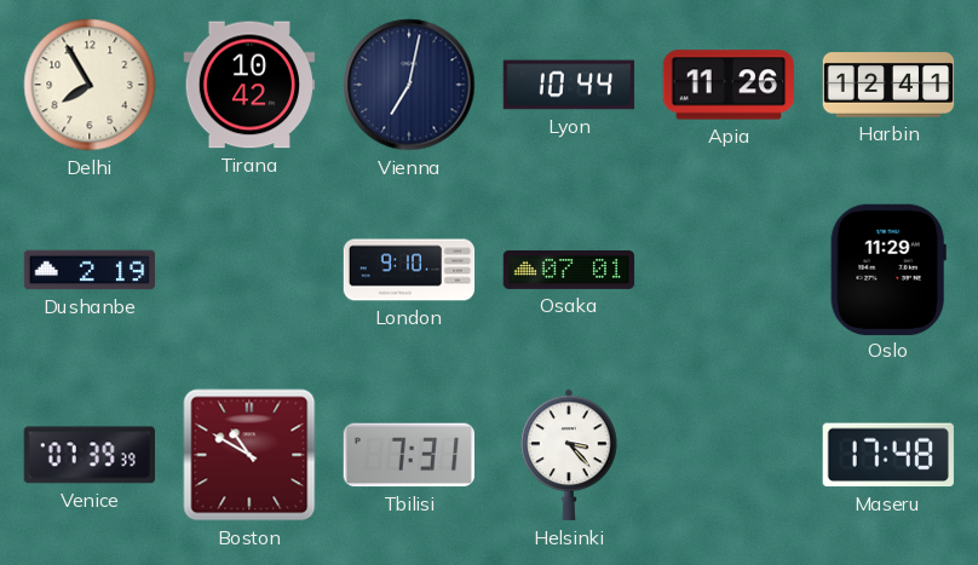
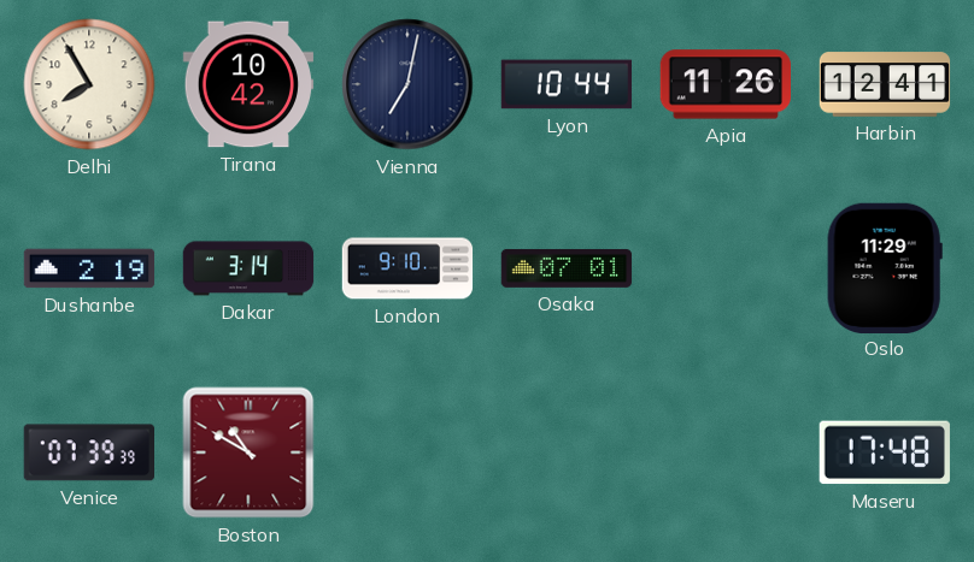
Dakar: none -> 3:14 (248, 268)
Tbilisi: 7:31 -> none (408, 455)
Helsinki: 3:23 -> none (569, 455)
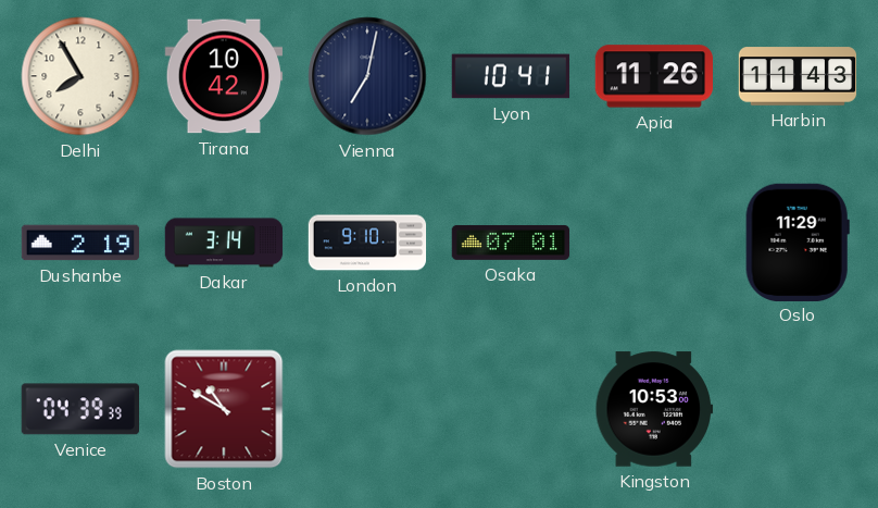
Lyon: 10:44 -> 10:41 (511, 76)
Harbin: 12:41 -> 11:43 (798, 76)
Venice: 07:39 -> 04:39 (79, 409)
Kingston: none -> 10:53 (654, 409)
Maseru: 17:48 -> none (885, 452)
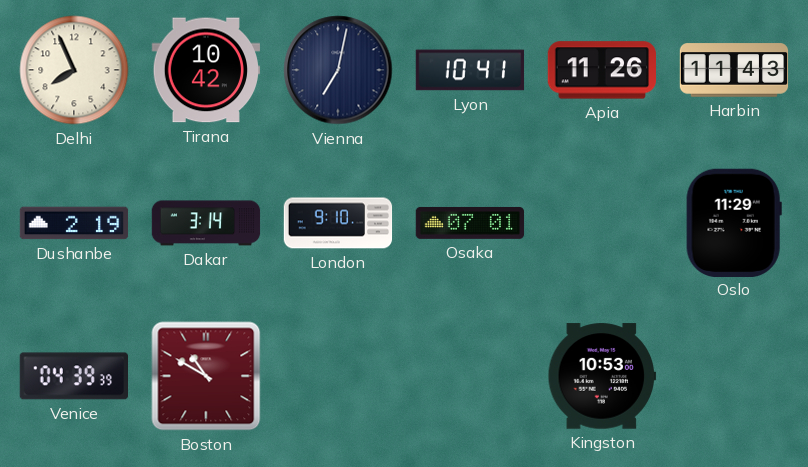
Delhi: 7:55 -> 7:56 (74, 70)
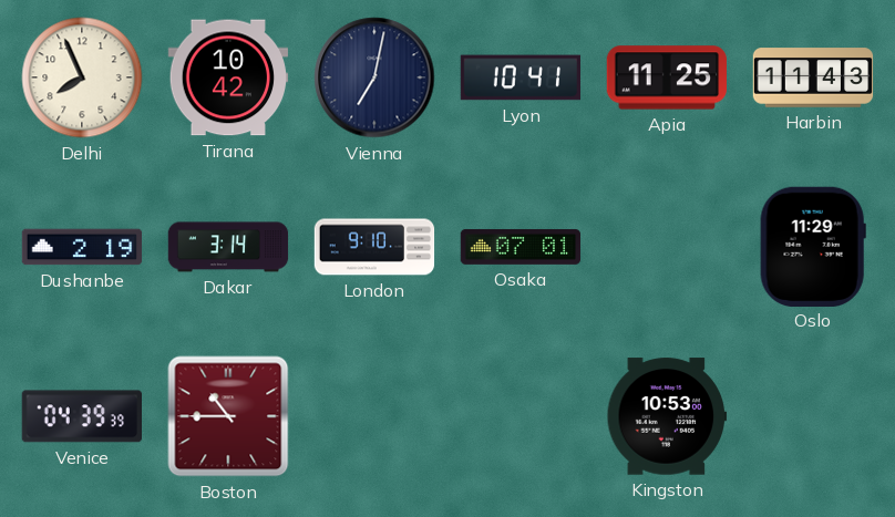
Apia: 11:26 -> 11:25 (666, 77)
Boston: 10:50 -> 10:45 (228, 416)
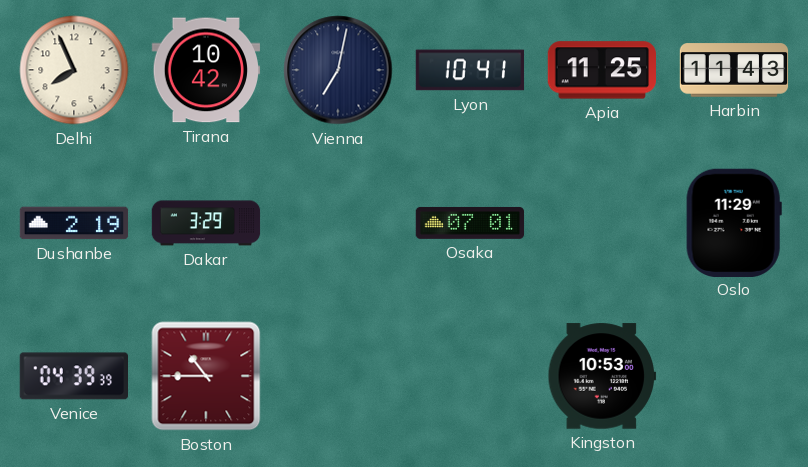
Dakar: 3:14 -> 3:29 (206, 223)
London: 9:10 -> none (374, 247)
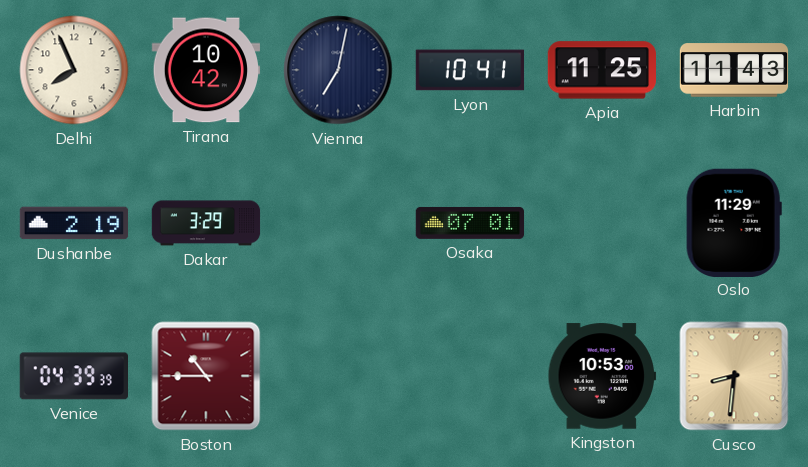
Cusco: none -> 8:31 (734, 376)
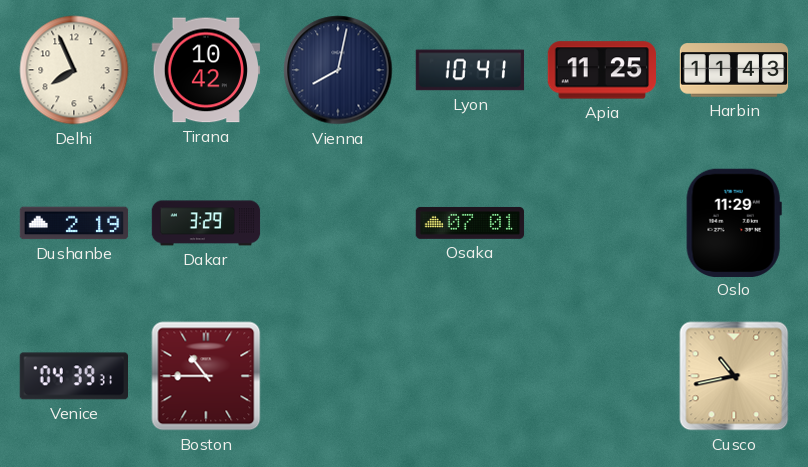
Vienna: 7:02 -> 8:02 (338, 70)
Venice: 04:39:39 -> 04:39:31 (73, 376)
Kingston: 10:53 -> none (602, 376)
Cusco: 8:31 -> 10:43 (734, 376)
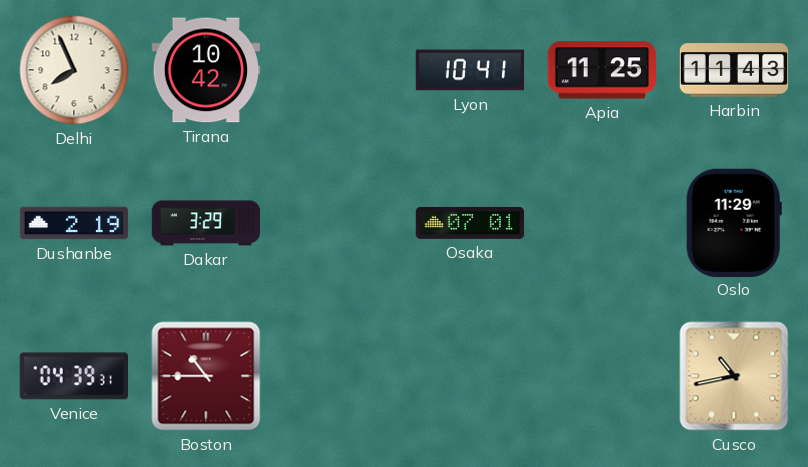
Vienna: 8:02 -> none (338, 70)
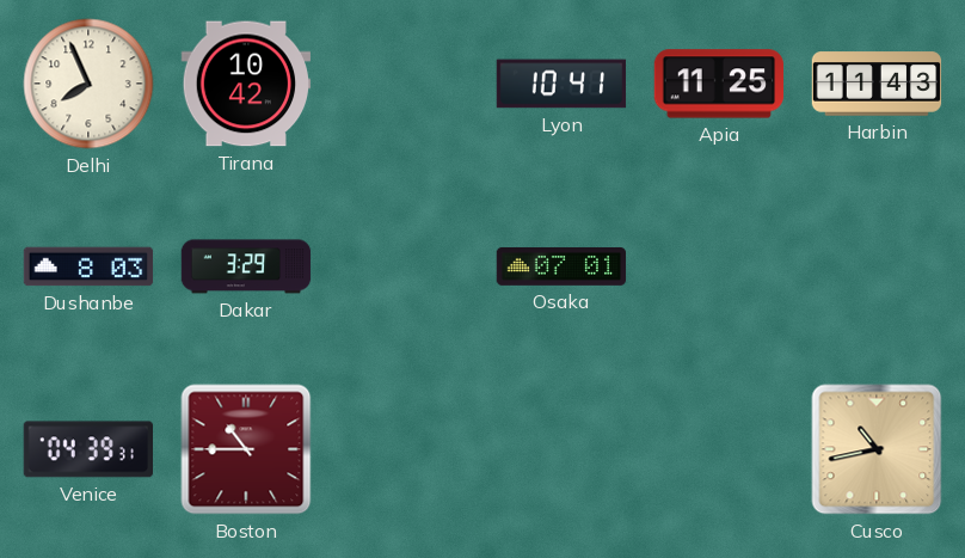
Dushanbe: 2:19 -> 8:03 (88, 266)
Oslo: 11:29 -> none (734, 222)
